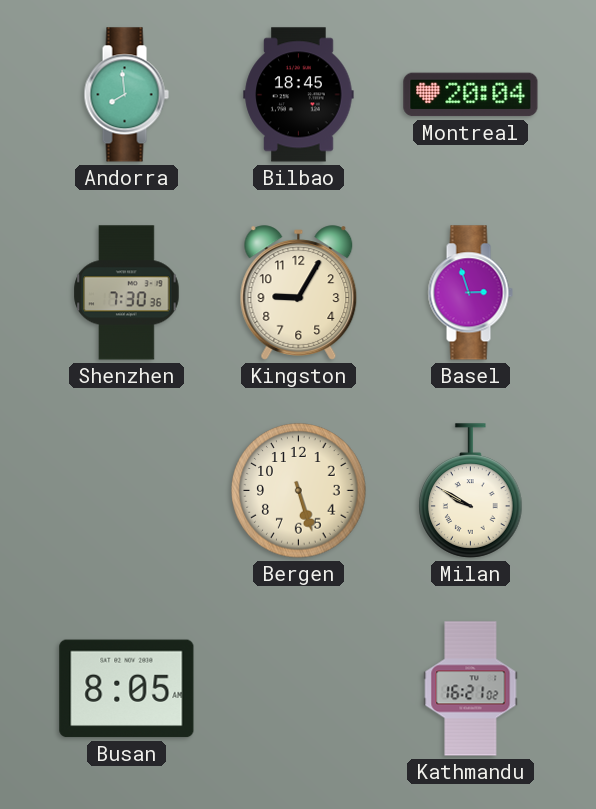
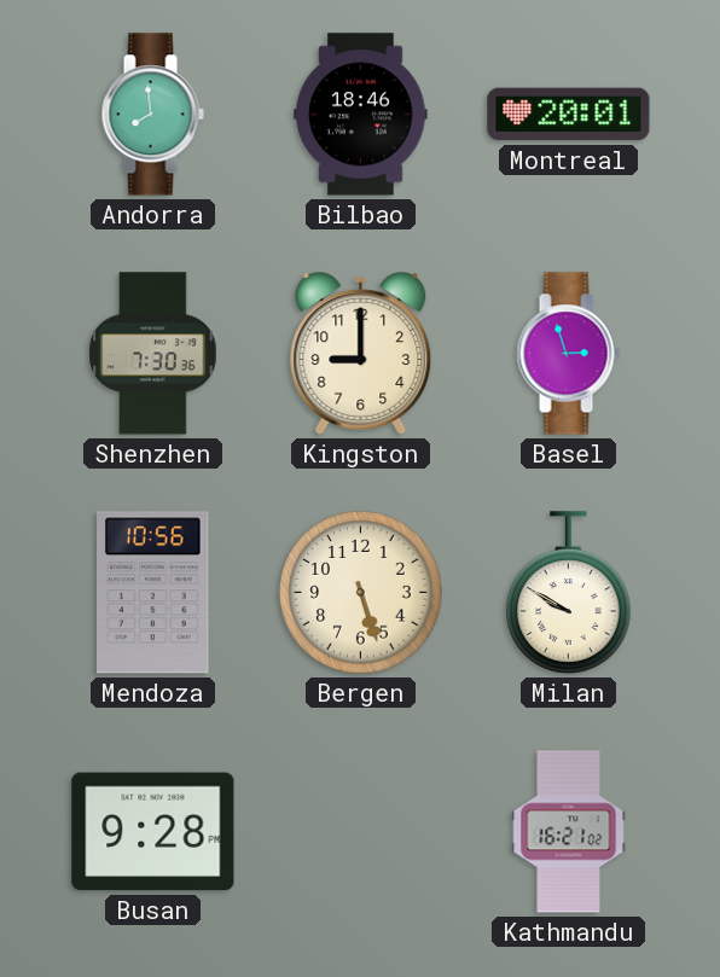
Bilbao: 18:45 -> 18:46 (361, 115)
Montreal: 20:04 -> 20:01 (569, 115)
Kingston: 9:05 -> 9:00 (361, 354)
Mendoza: none -> 10:56 (153, 593)
Busan: 8:05 -> 9:28 (153, 832)
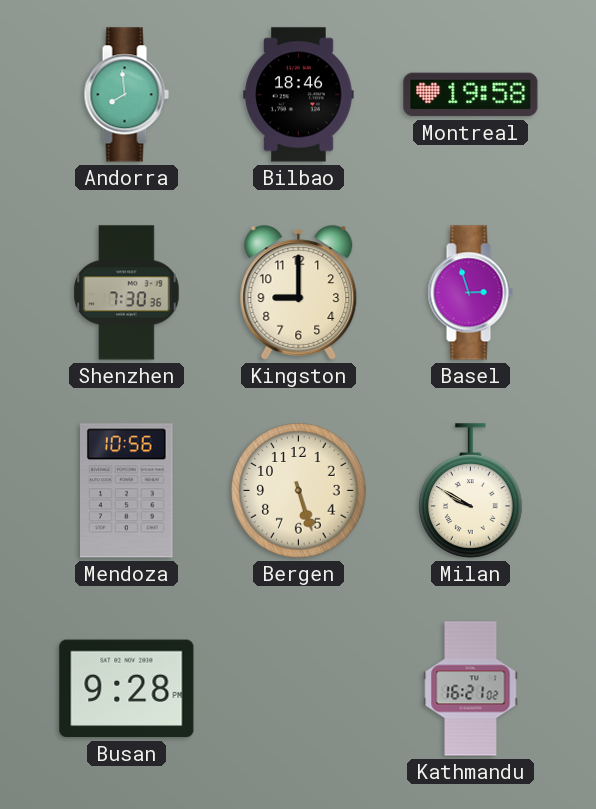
Montreal: 20:01 -> 19:58 (471, 95)
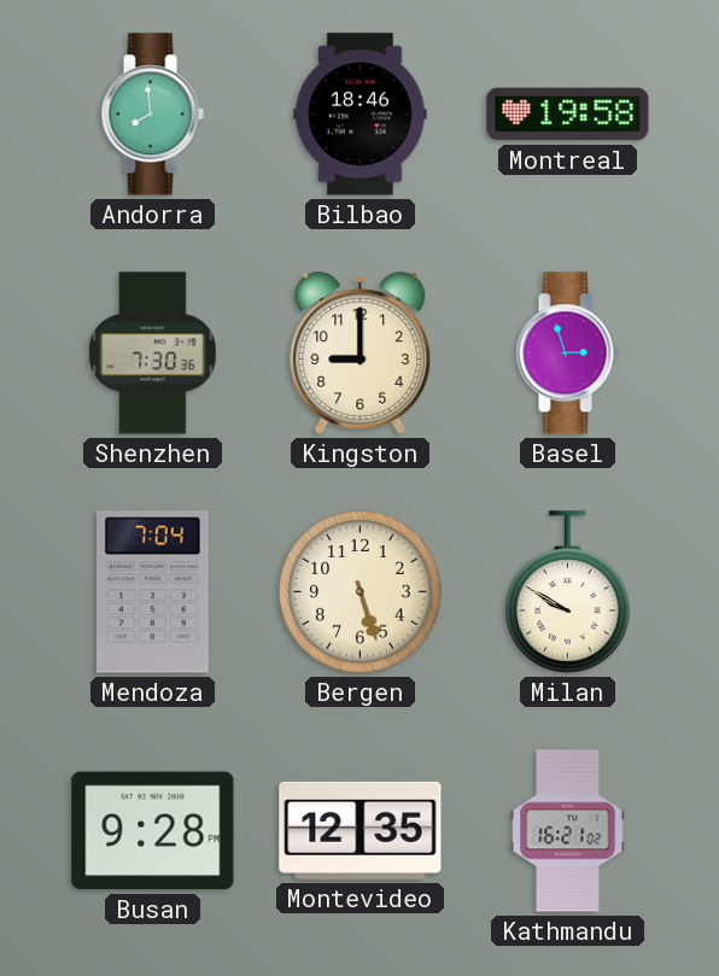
Mendoza: 10:56 -> 7:04 (153, 592)
Montevideo: none -> 12:35 (361, 830)
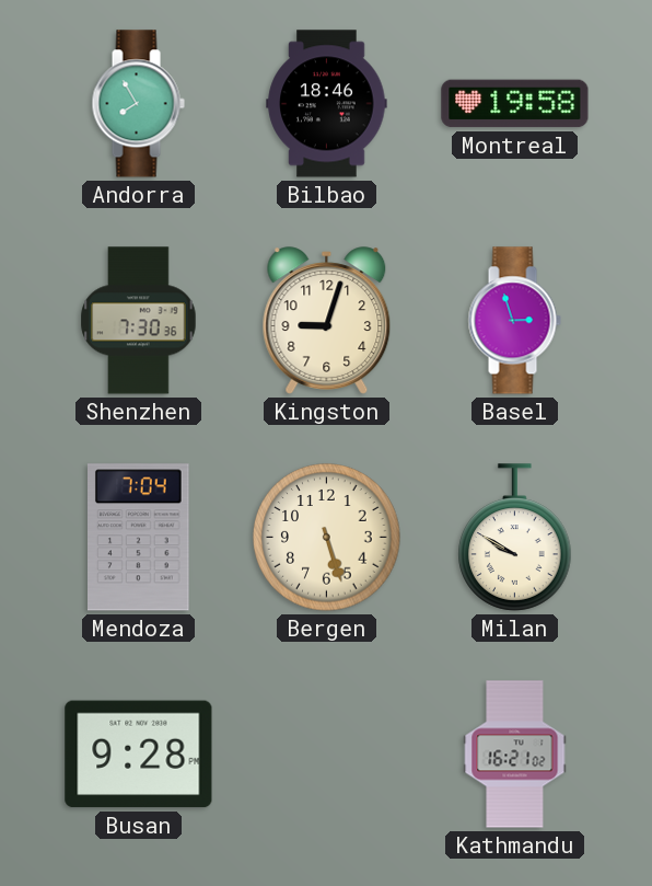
Andorra: 7:59 -> 7:55 (138, 104)
Kingston: 9:00 -> 9:03 (327, 321)
Montevideo: 12:35 -> none (361, 830)
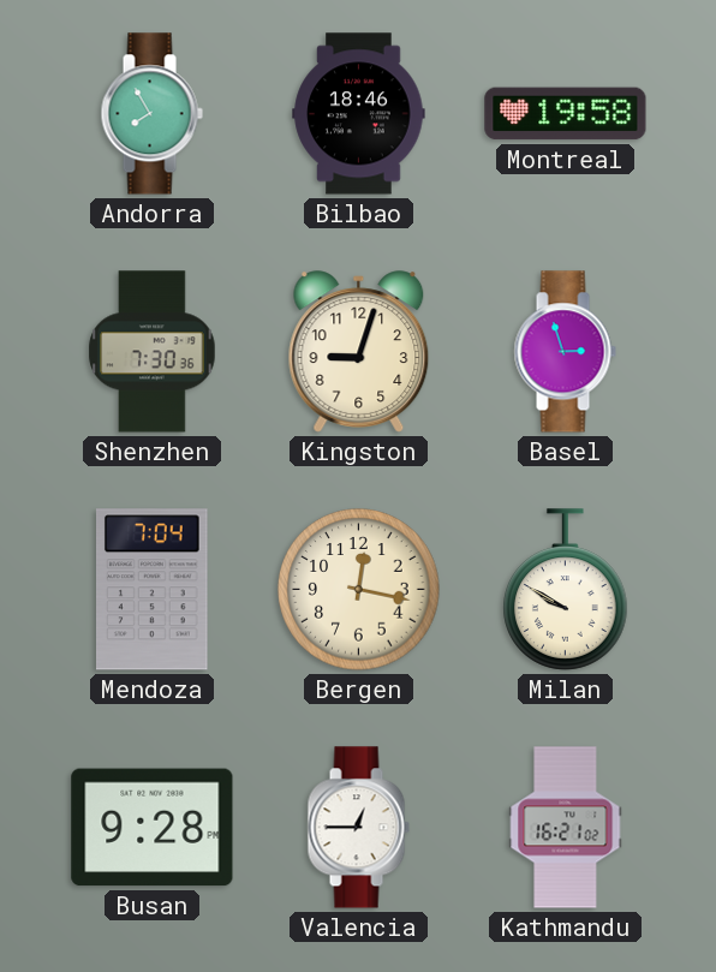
Bergen: 5:27 -> 12:17 (359, 590)
Valencia: none -> 12:45 (358, 828)
